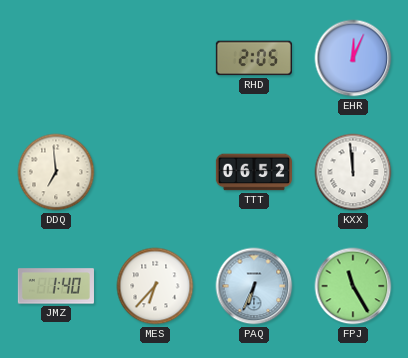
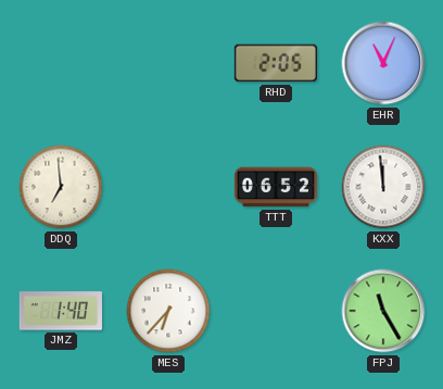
EHR: 12:04 -> 11:04 (383, 63)
PAQ: 6:34 -> none (254, 286)
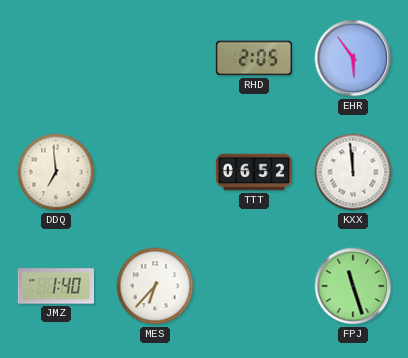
EHR: 11:04 -> 5:54 (353, 58)
FPJ: 11:25 -> 11:27 (353, 286)
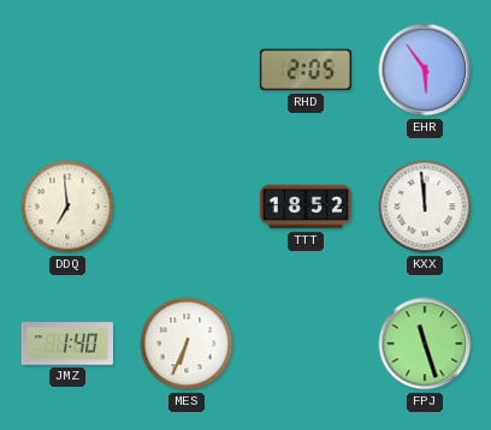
TTT: 06:52 -> 18:52 (304, 207)
MES: 6:37 -> 6:34 (187, 344)
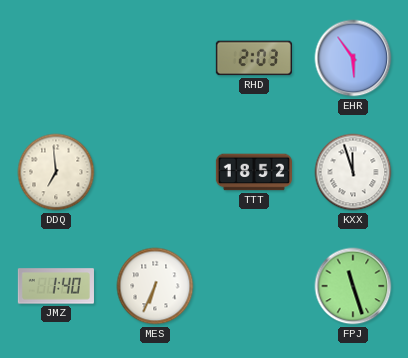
RHD: 2:05 -> 2:03 (254, 58)
KXX: 11:59 -> 11:57 (353, 172)
